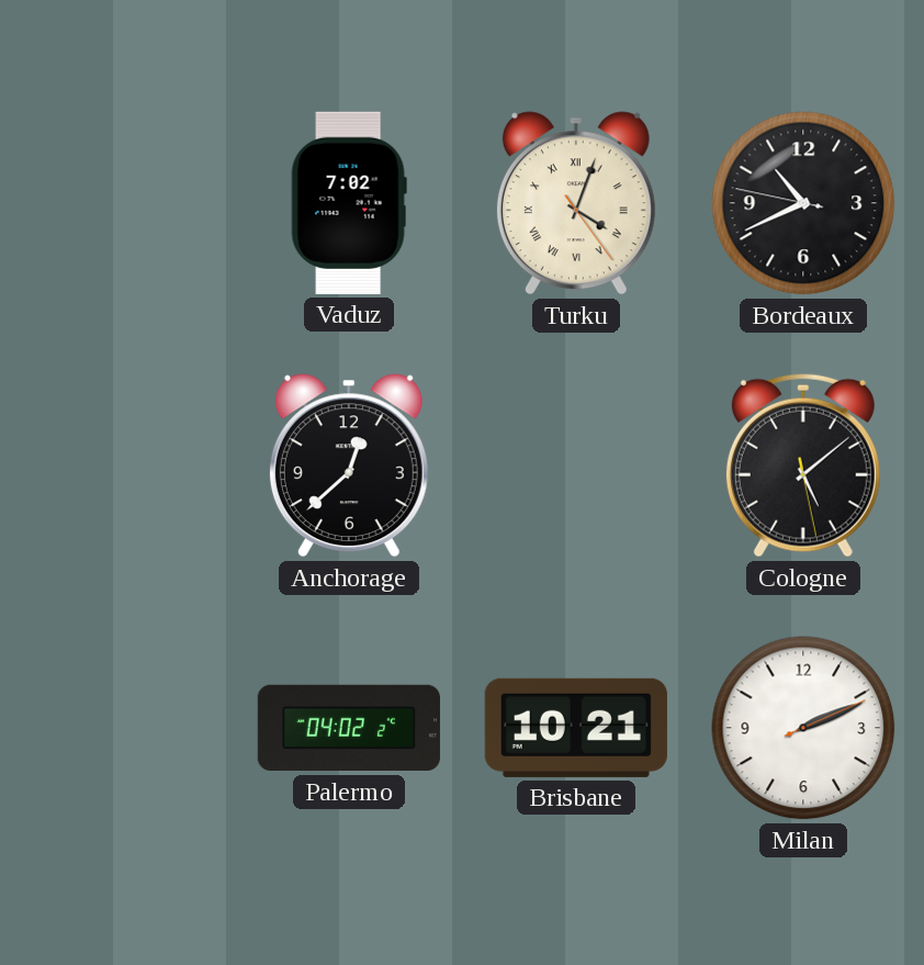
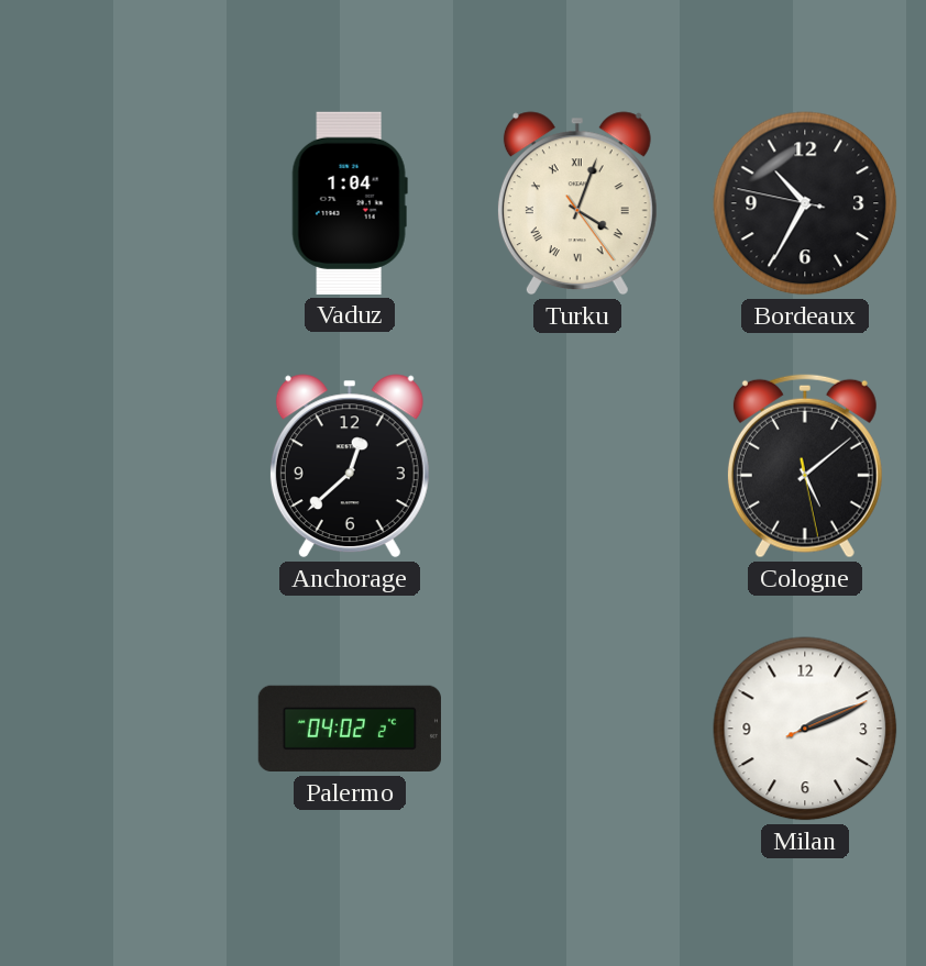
Vaduz: 7:02 -> 1:04 (350, 203)
Bordeaux: 10:40 -> 10:34 (805, 203)
Brisbane: 10:21 -> none (576, 728)
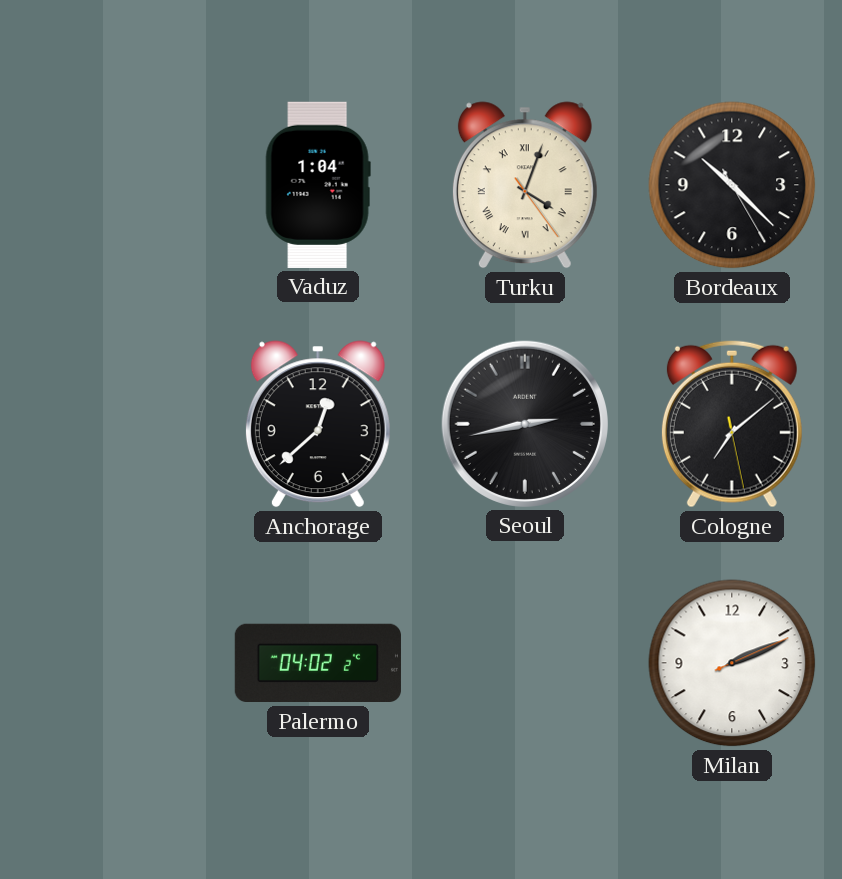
Bordeaux: 10:34 -> 10:22 (732, 185)
Seoul: none -> 2:43 (525, 424)
Cologne: 5:08 -> 7:08 (732, 424)
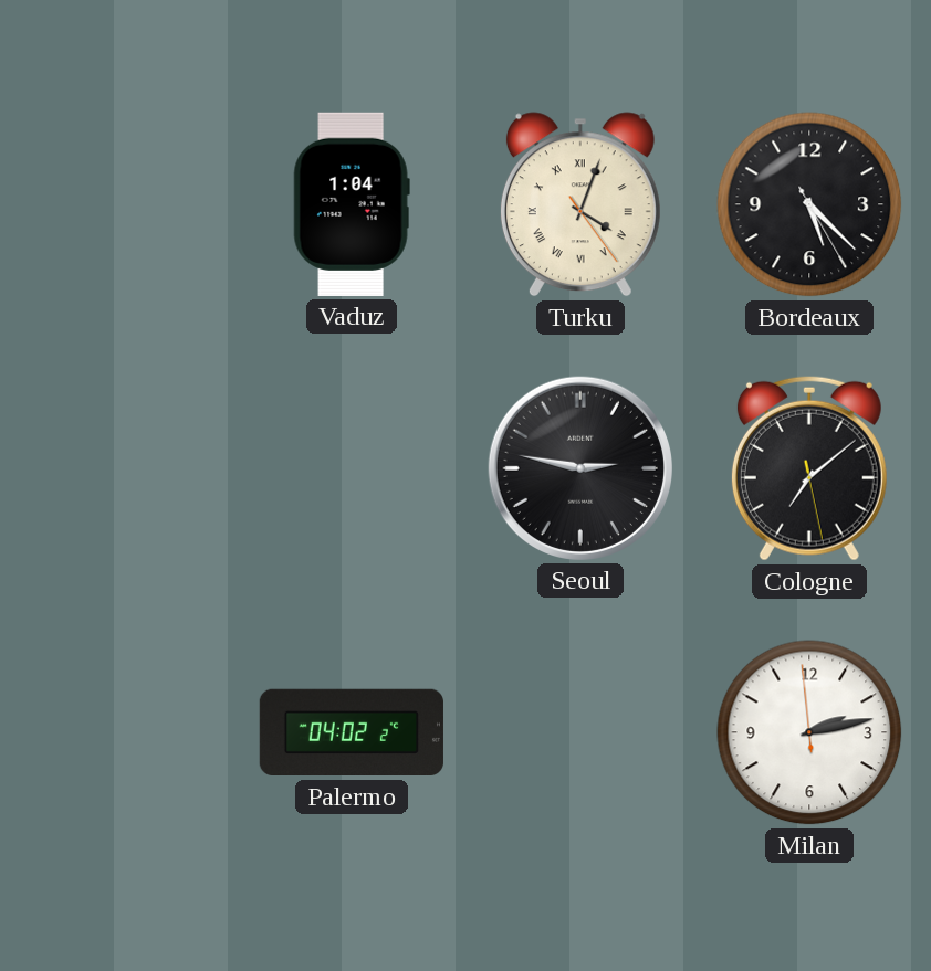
Bordeaux: 10:22 -> 5:22 (809, 204)
Anchorage: 12:38 -> none (318, 424)
Seoul: 2:43 -> 2:47 (580, 468)
Milan: 2:11 -> 2:12 (809, 732)
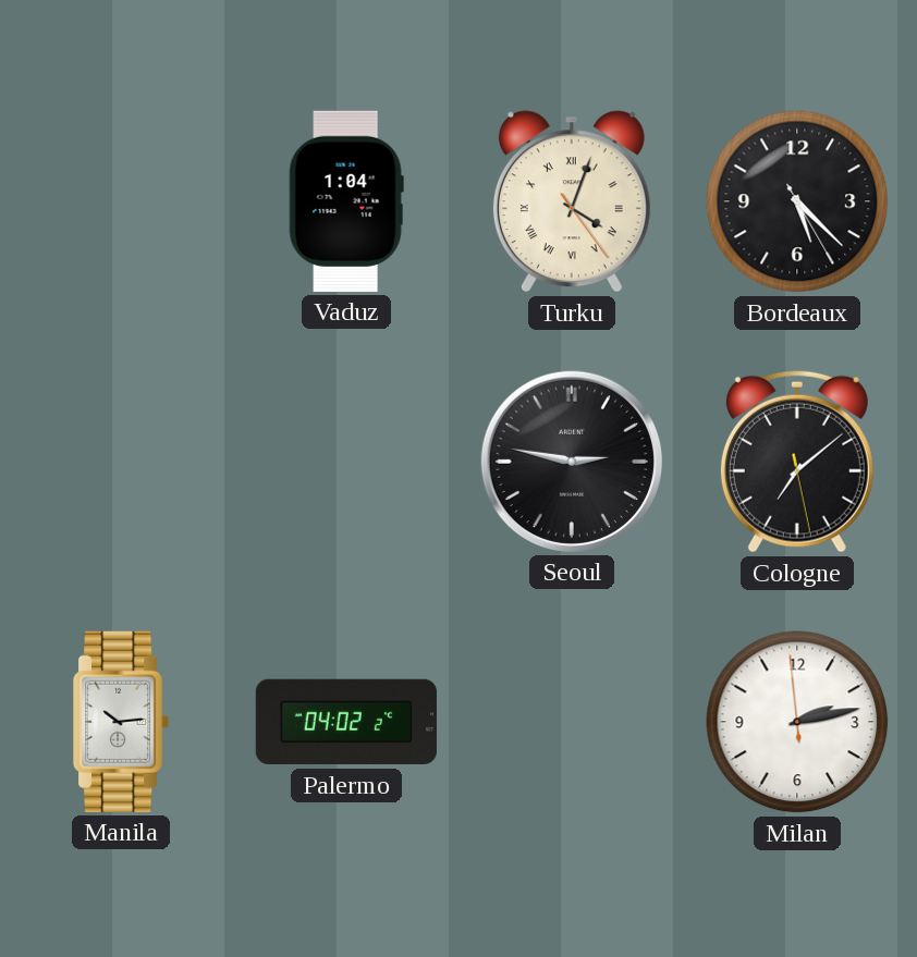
Manila: none -> 10:14 (122, 722)
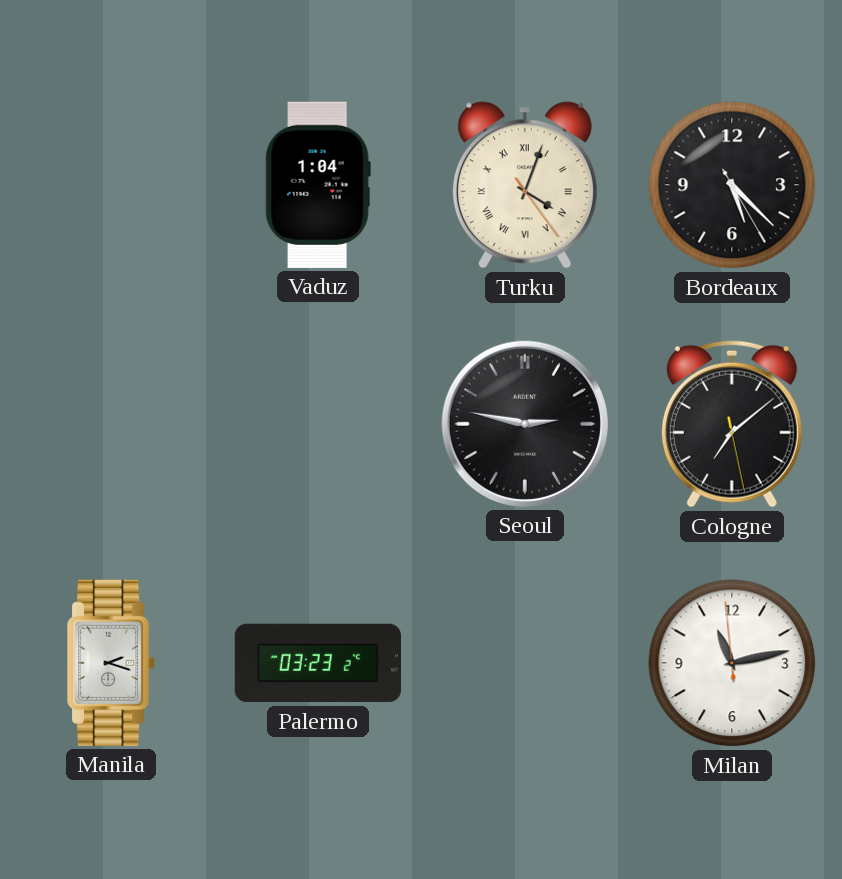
Manila: 10:14 -> 2:18 (112, 663)
Palermo: 04:02 -> 03:23 (318, 663)
Milan: 2:12 -> 11:12 (732, 663)
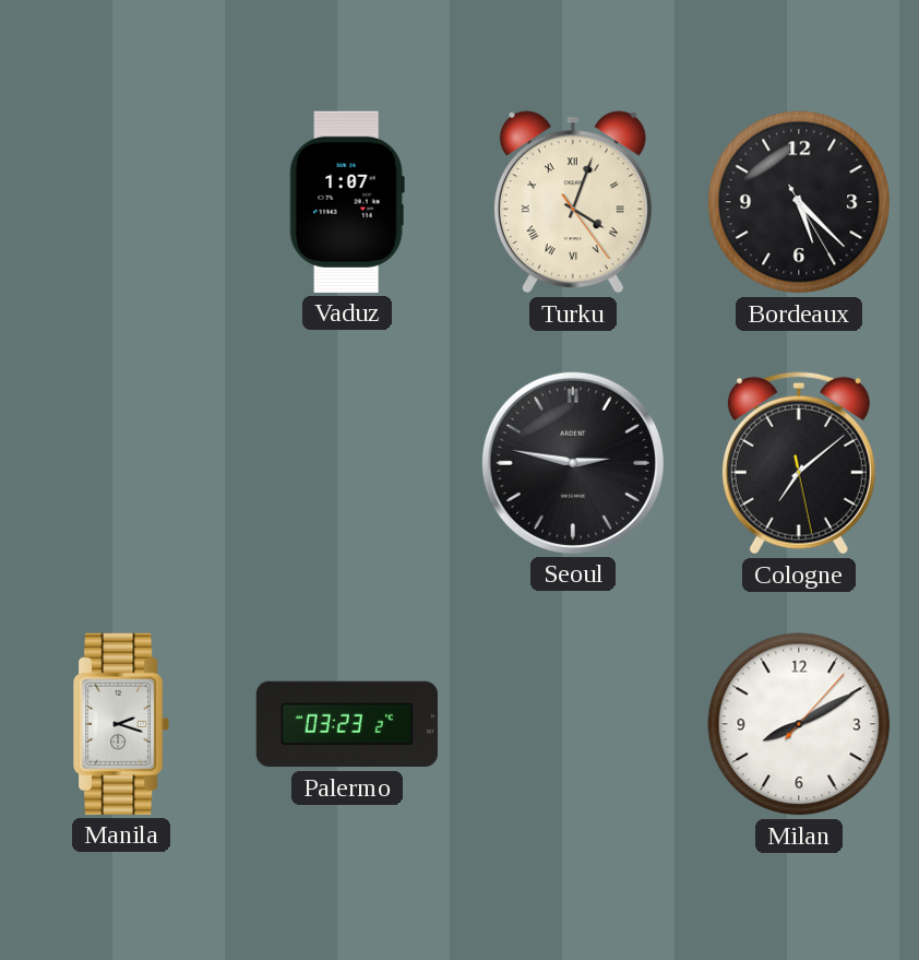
Vaduz: 1:04 -> 1:07 (347, 202)
Milan: 11:12 -> 8:10 (799, 724)
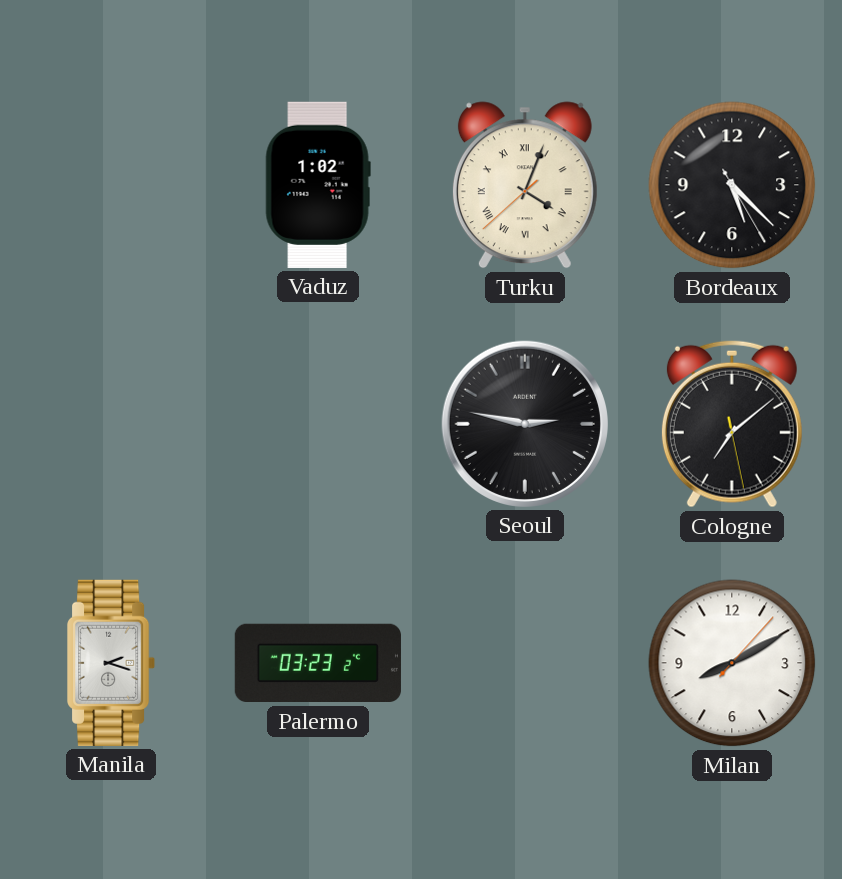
Vaduz: 1:07 -> 1:02 (318, 185)
Turku: 4:03:24 -> 4:03:38 (525, 185)
